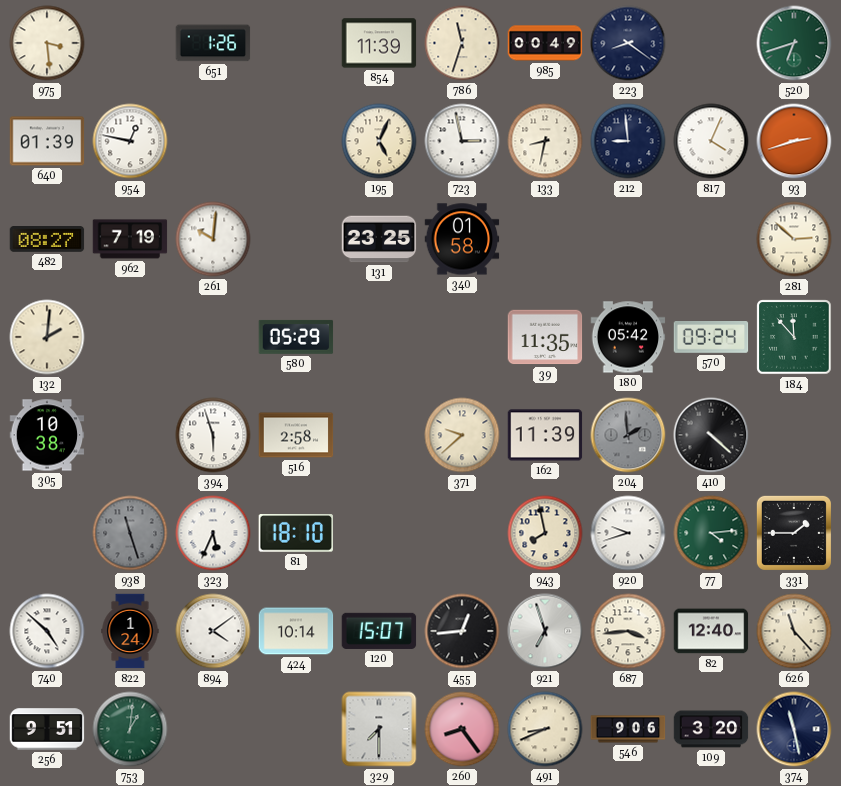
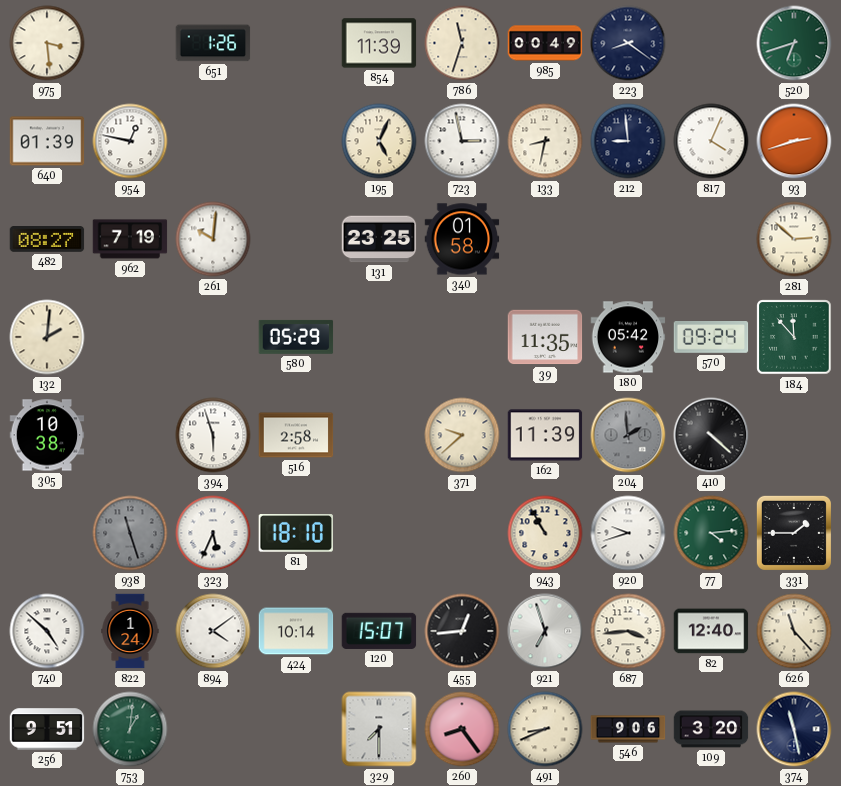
943: 7:58 -> 10:55 (545, 533)
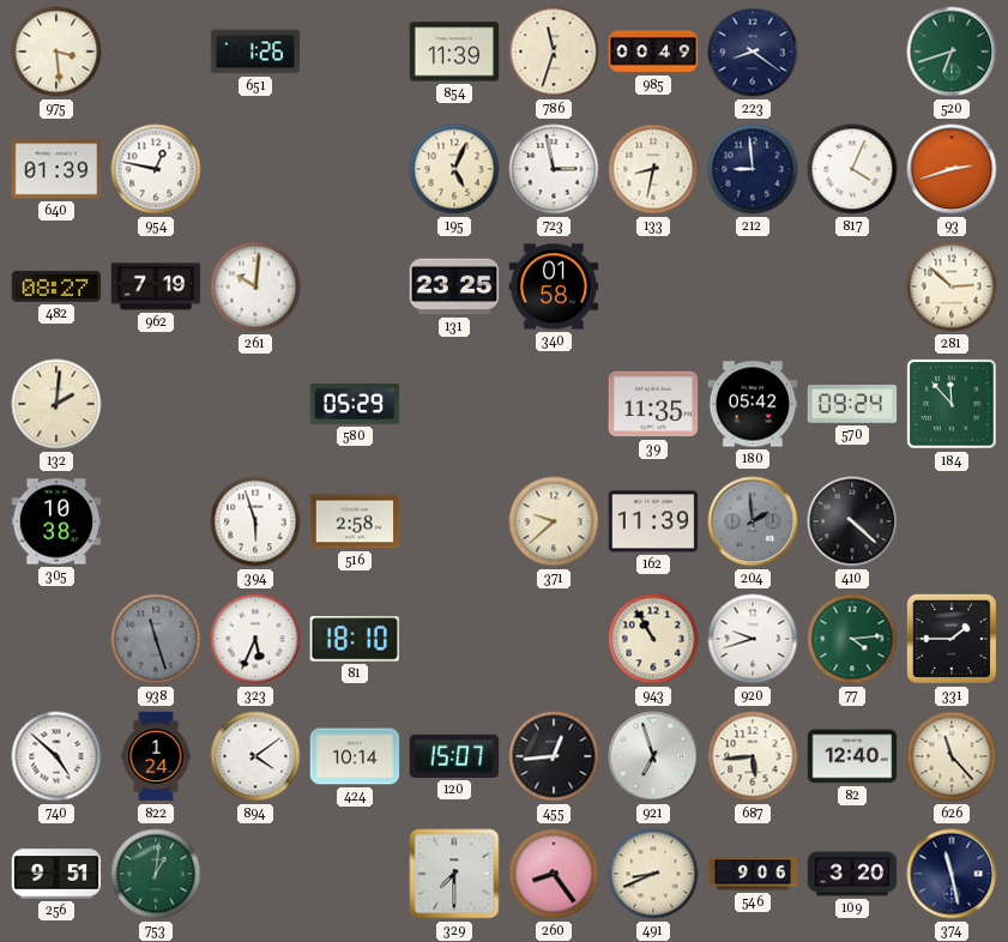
687: 3:44 -> 5:44 (753, 756)
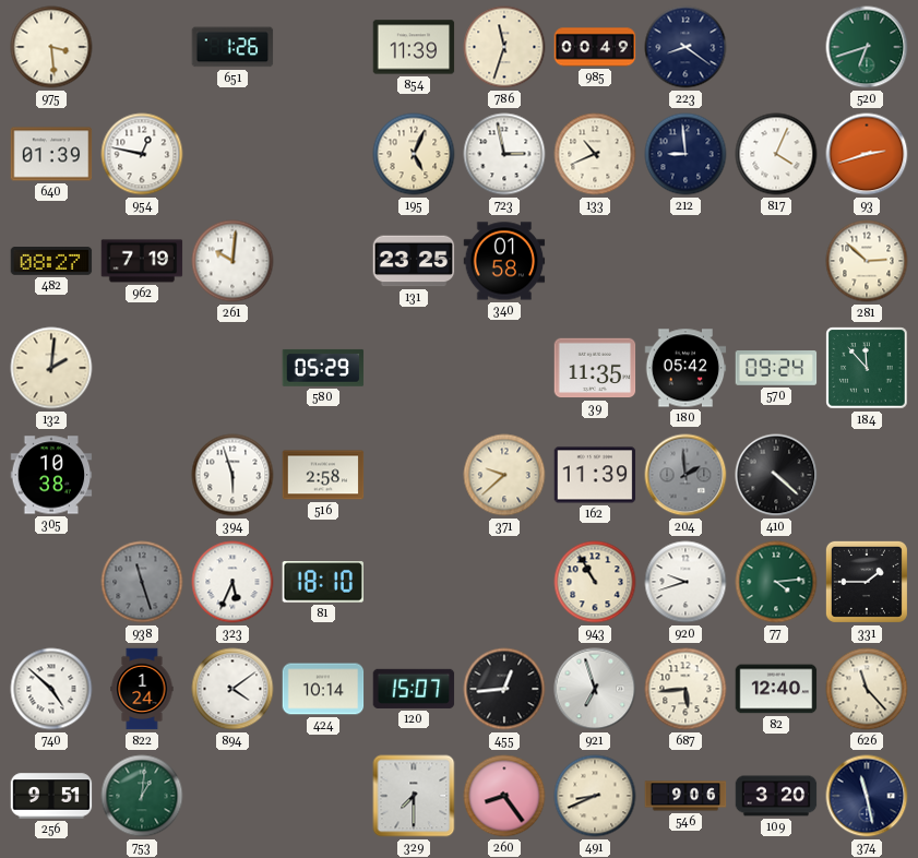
133: 8:32 -> 10:41 (595, 154)
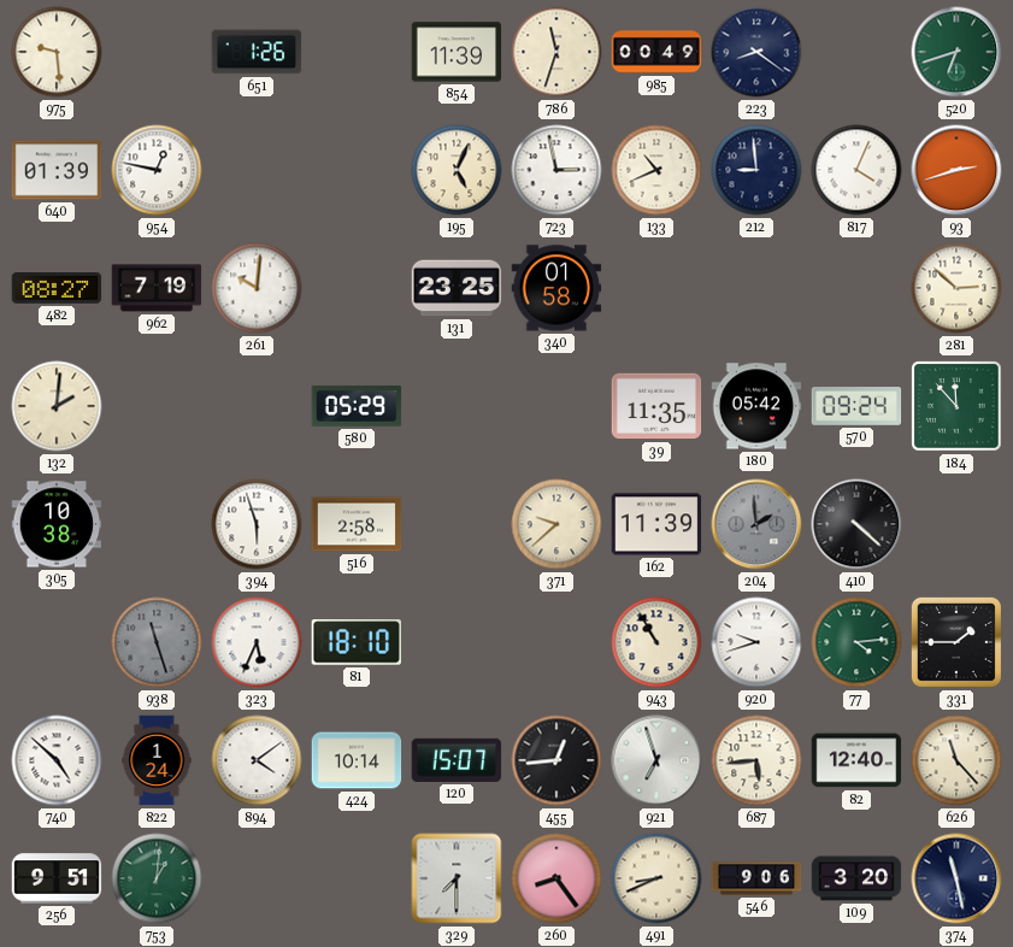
975: 3:29 -> 9:29 (57, 52)
